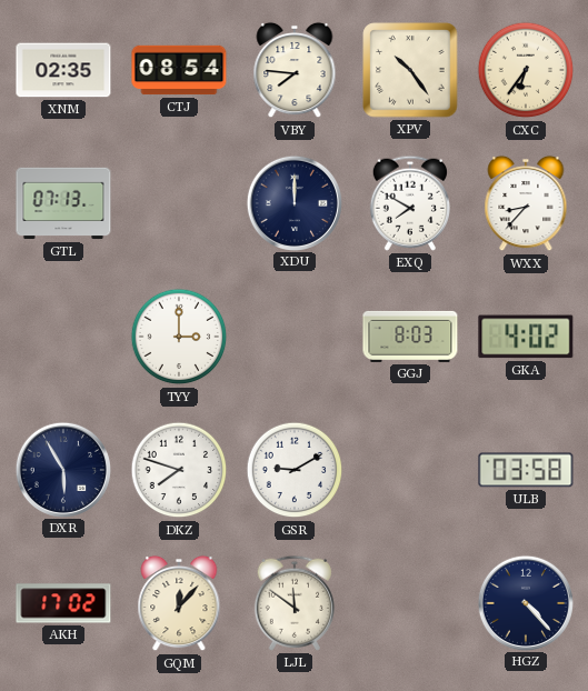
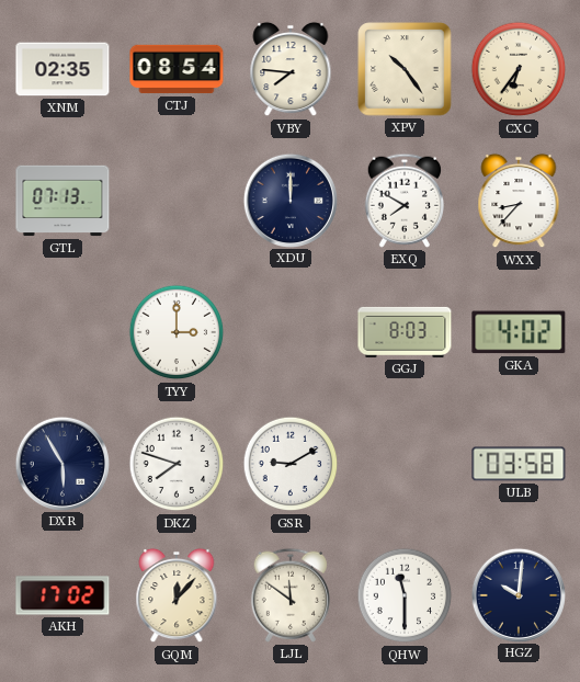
QHW: none -> 11:30 (405, 595)
HGZ: 4:23 -> 10:01 (518, 594)
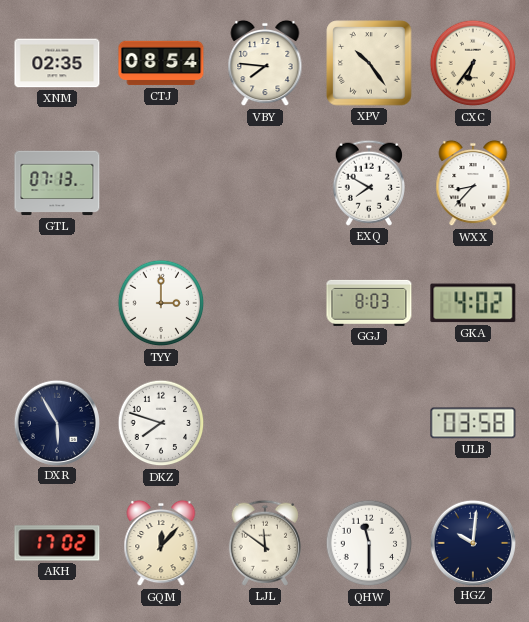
XDU: 12:00 -> none (289, 200)
GSR: 9:10 -> none (291, 464)
